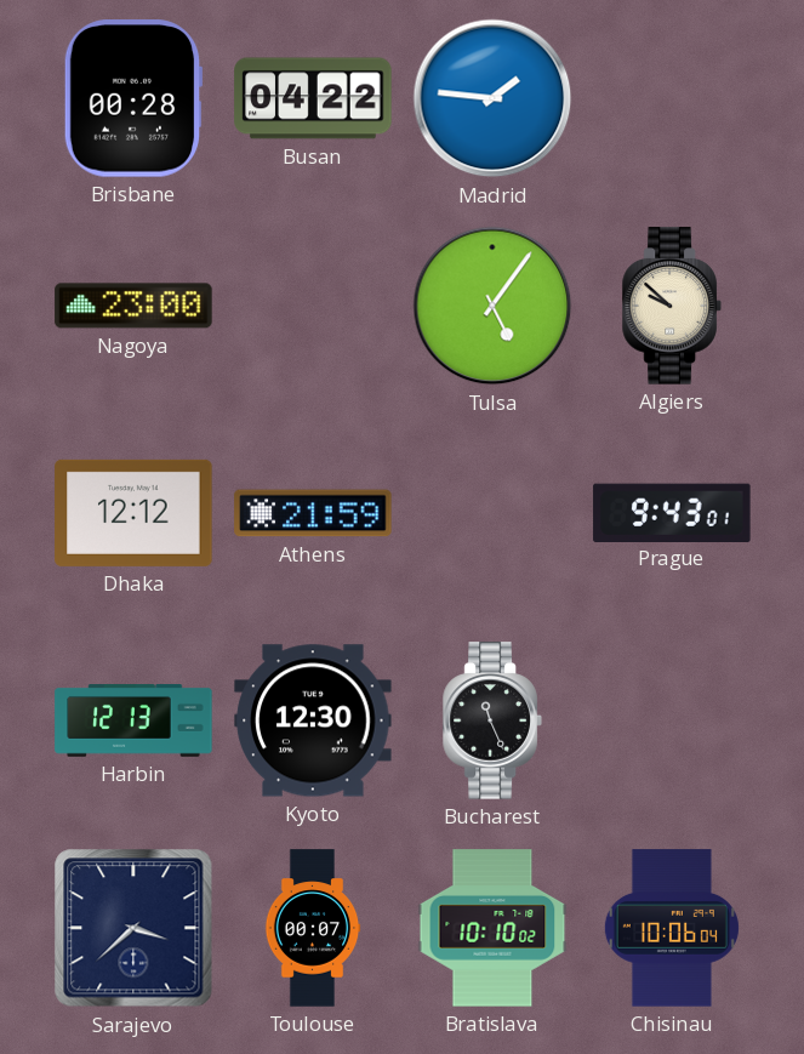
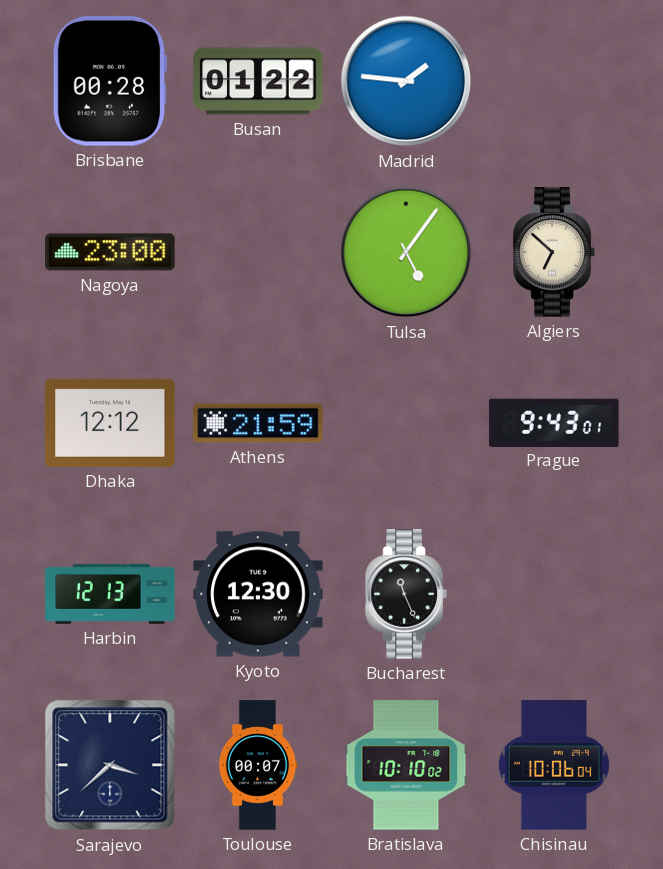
Busan: 04:22 -> 01:22 (258, 81)
Algiers: 9:52 -> 6:52 (554, 252)
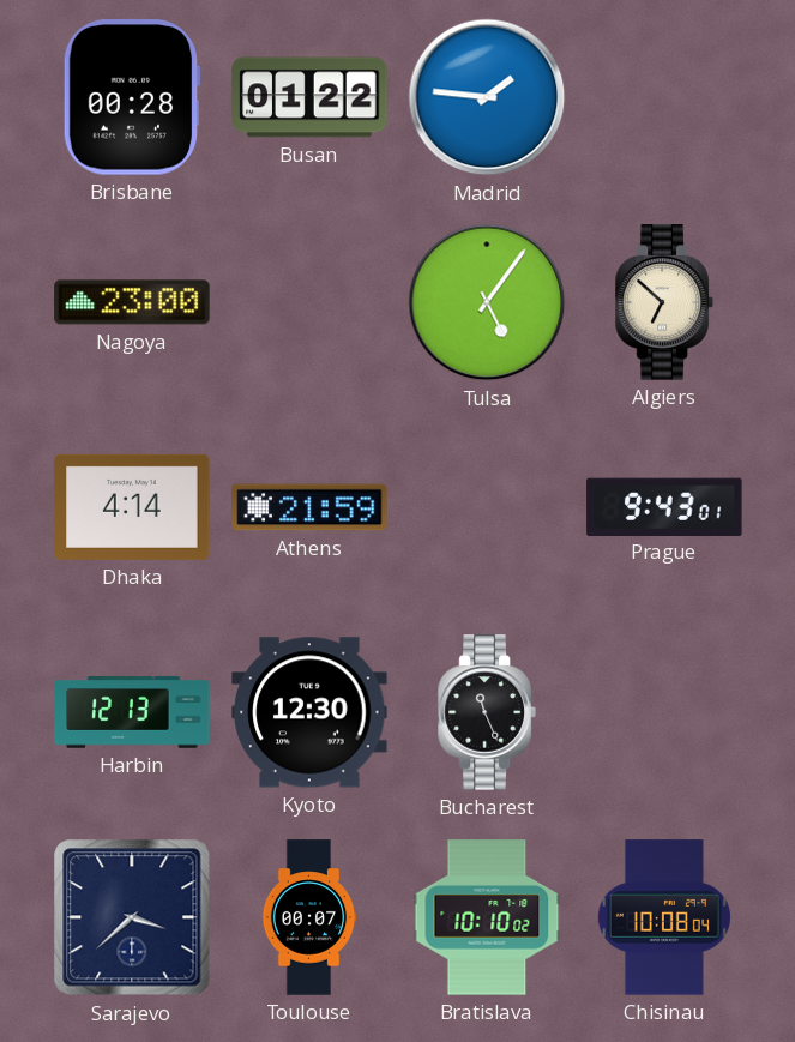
Dhaka: 12:12 -> 4:14 (132, 507)
Chisinau: 10:06 -> 10:08 (664, 917)
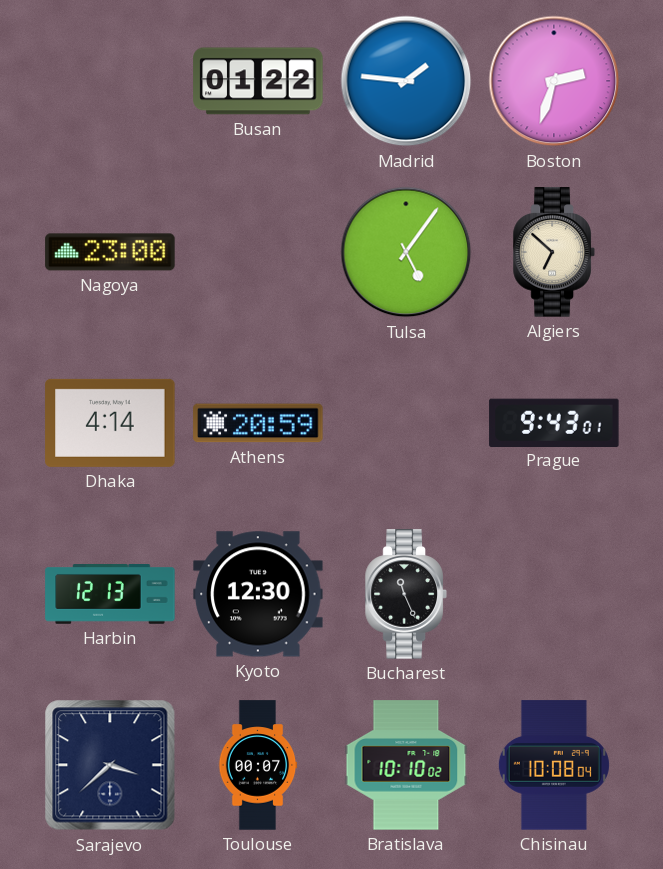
Brisbane: 00:28 -> none (132, 97)
Boston: none -> 2:33 (554, 81)
Athens: 21:59 -> 20:59 (258, 423)
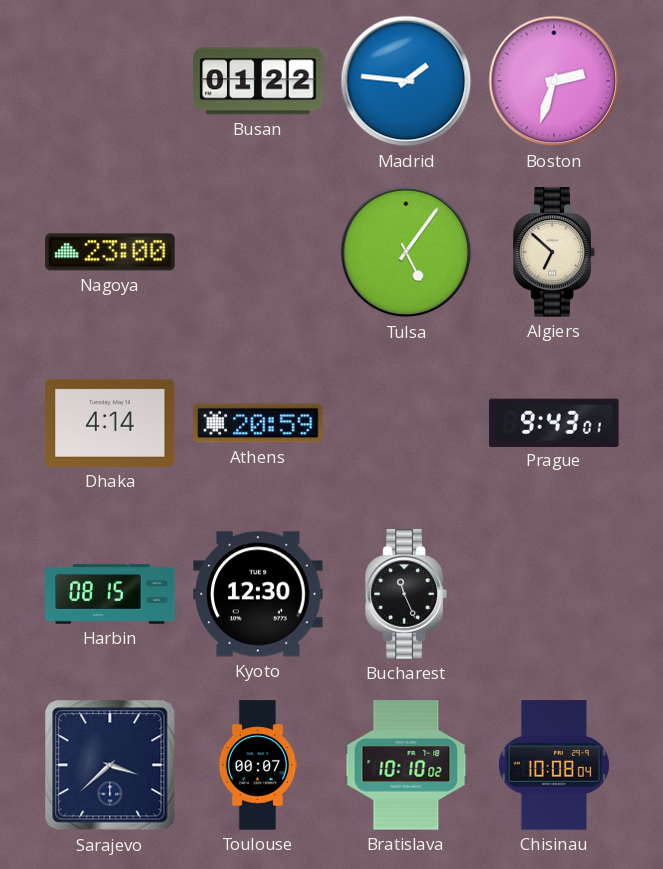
Harbin: 12:13 -> 08:15 (110, 595)
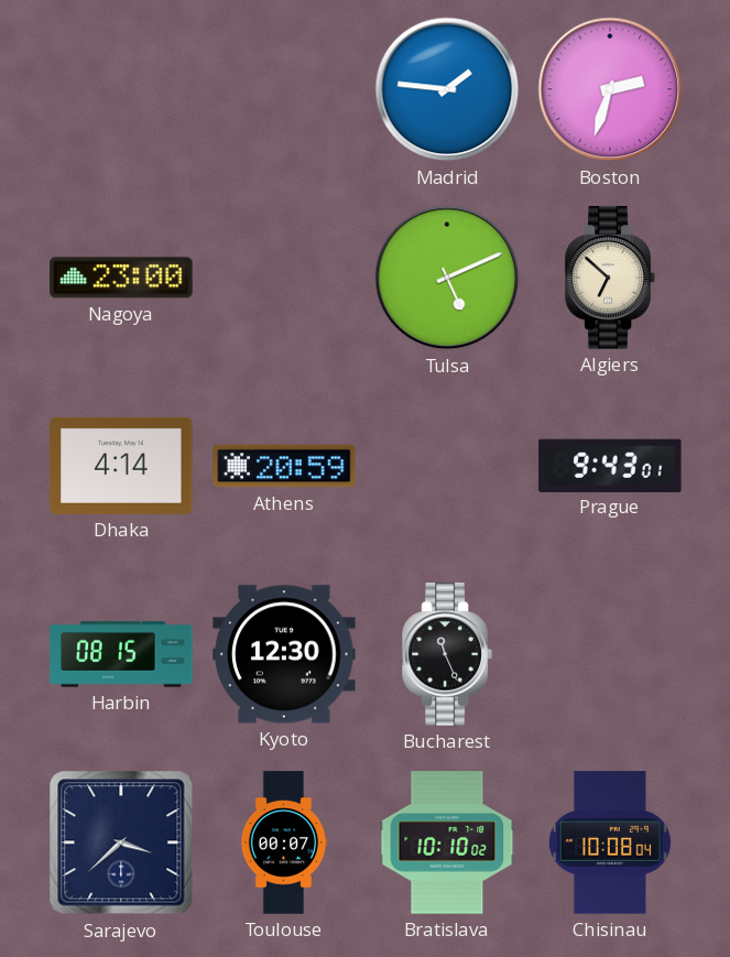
Busan: 01:22 -> none (258, 81)
Tulsa: 5:06 -> 5:11 (447, 278)
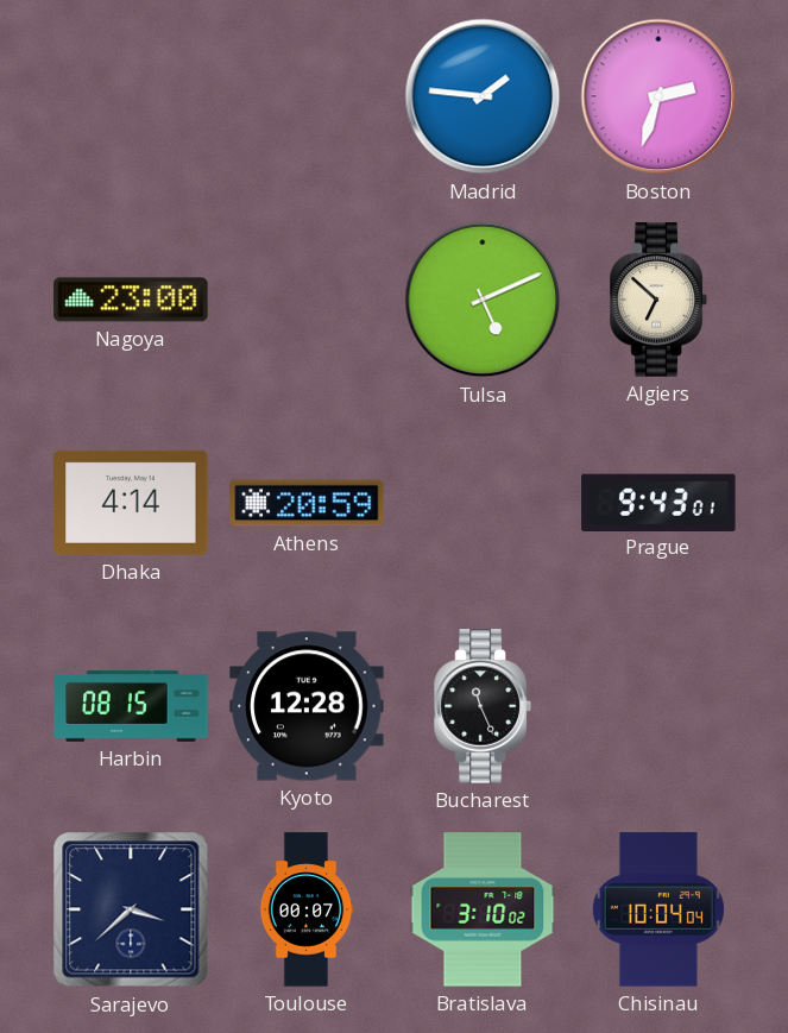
Kyoto: 12:30 -> 12:28 (307, 706)
Bratislava: 10:10 -> 3:10 (483, 909)
Chisinau: 10:08 -> 10:04 (658, 909)
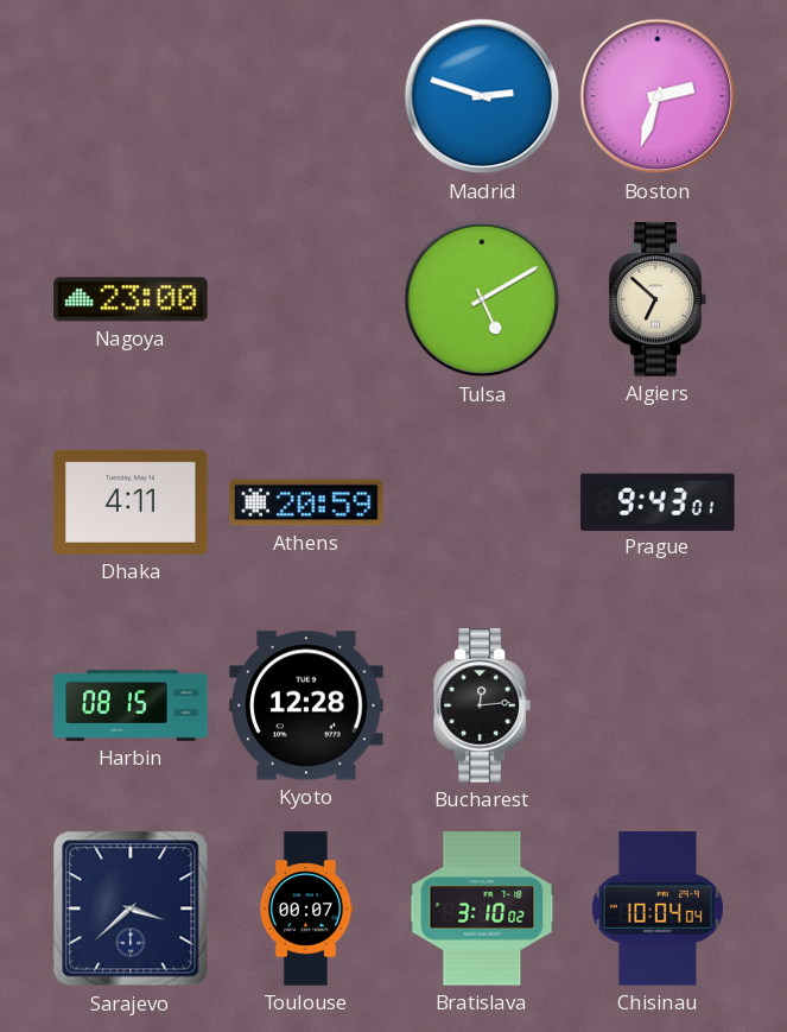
Madrid: 1:46 -> 2:48 (482, 96)
Tulsa: 5:11 -> 5:10 (482, 299)
Dhaka: 4:14 -> 4:11 (131, 502)
Bucharest: 11:26 -> 12:14 (482, 705)
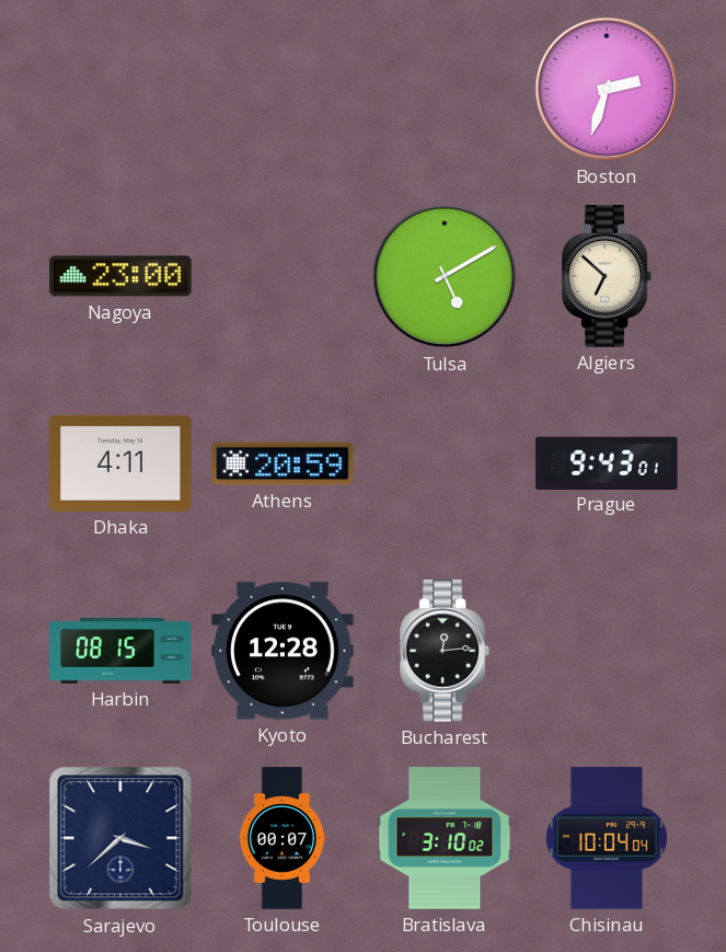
Madrid: 2:48 -> none (482, 96)
